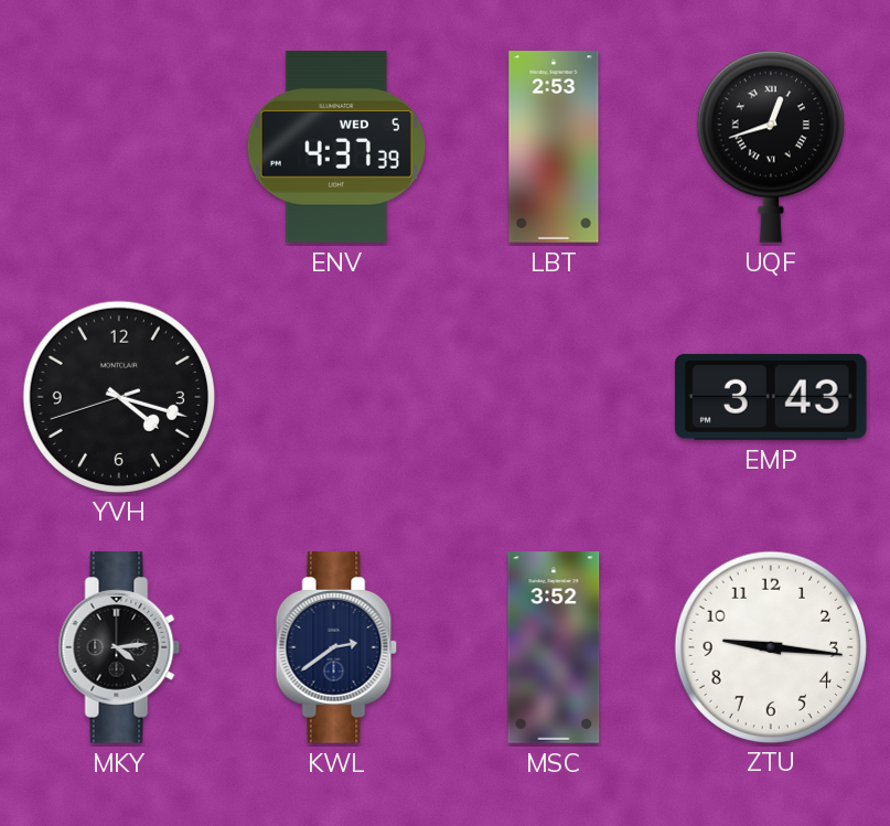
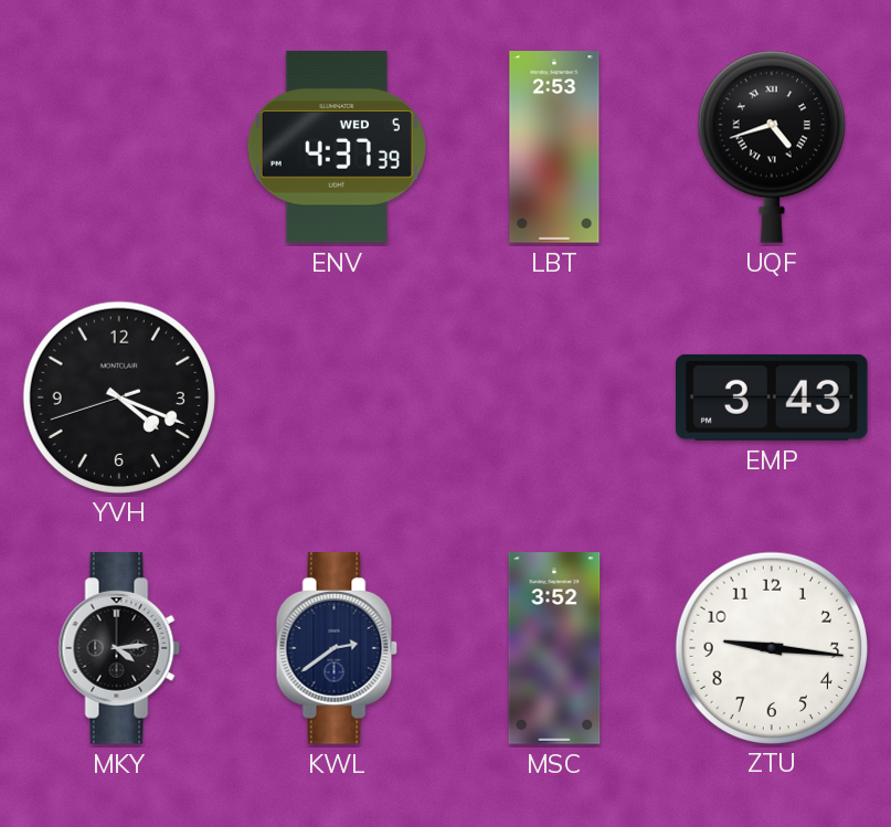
UQF: 12:42 -> 4:42 (772, 147)
YVH: 4:17 -> 4:18 (118, 396)
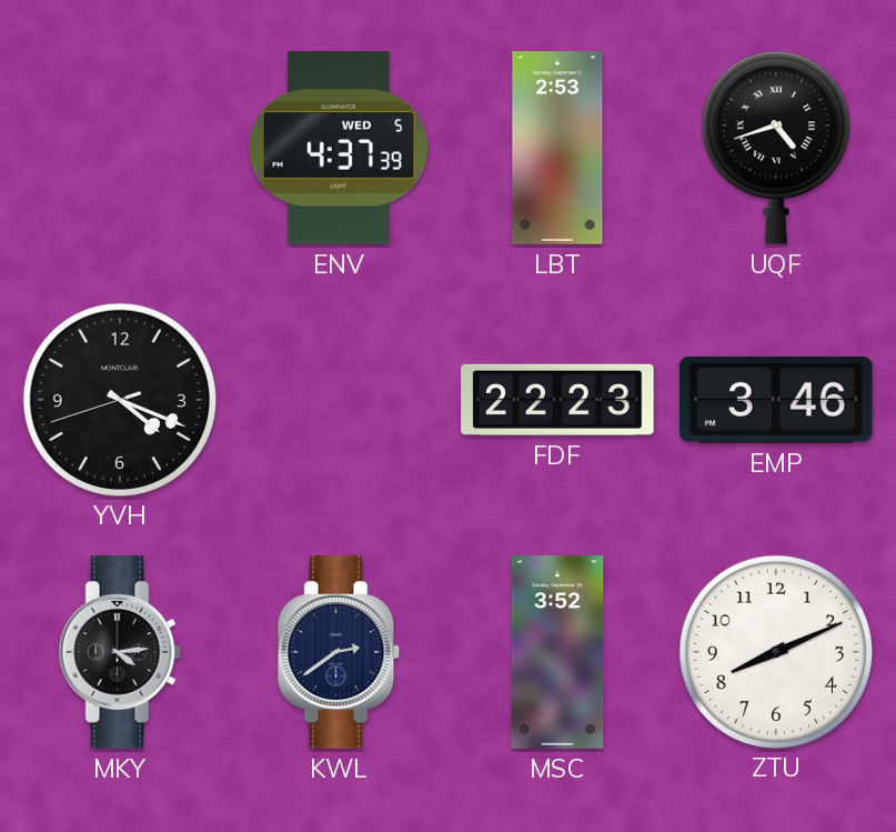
FDF: none -> 22:23 (557, 400)
EMP: 3:43 -> 3:46 (776, 400)
ZTU: 9:16 -> 8:11 (775, 651)
